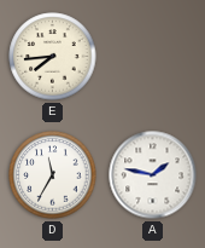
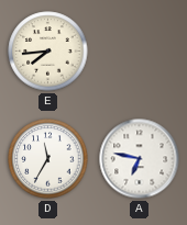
A: 1:47 -> 6:47 (140, 159)
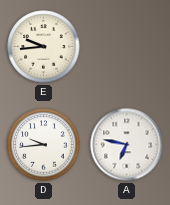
E: 7:44 -> 9:44 (44, 47)
D: 11:35 -> 9:44 (44, 145)
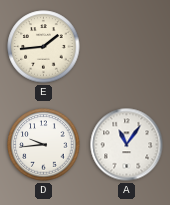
E: 9:44 -> 1:44 (44, 47)
A: 6:47 -> 11:06 (127, 145)
